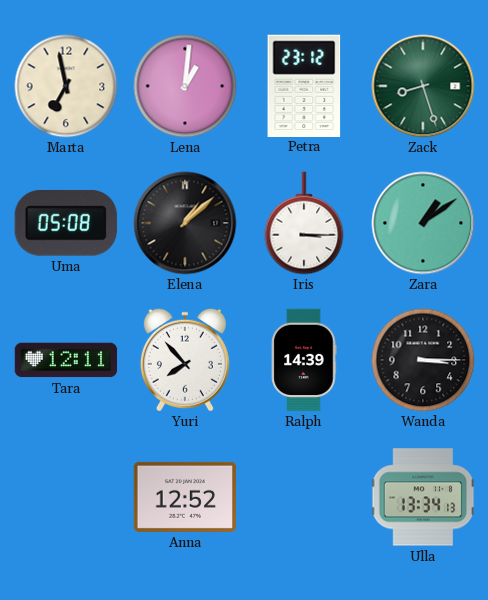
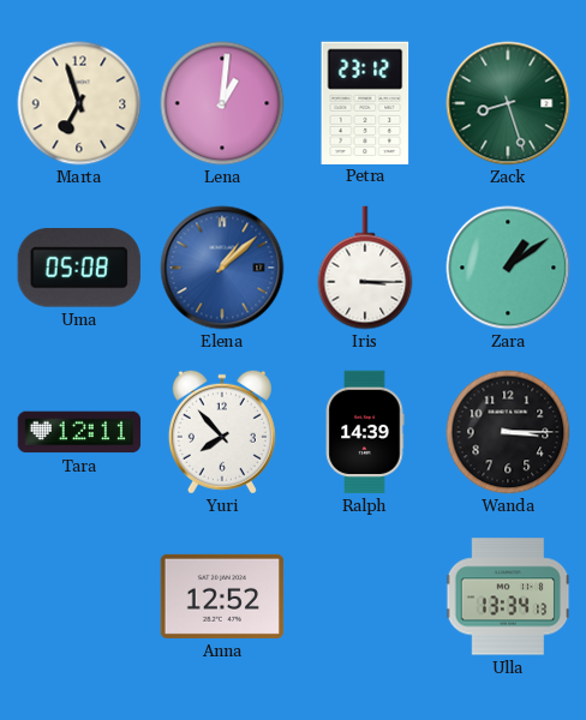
Marta: 6:58 -> 6:57 (79, 103)
Elena dial: black -> blue (222, 268)
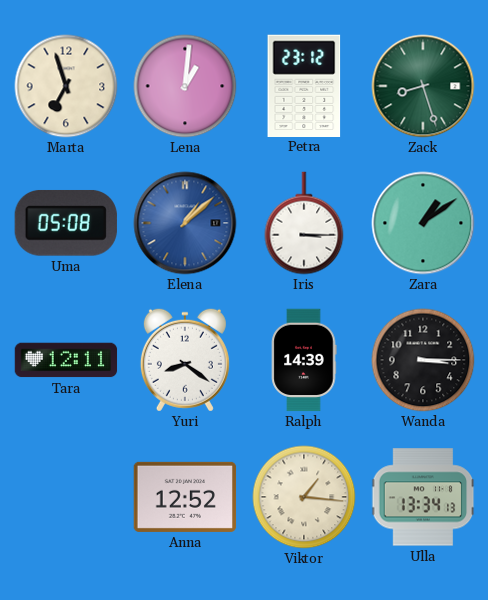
Yuri: 7:53 -> 8:21 (185, 360)
Viktor: none -> 1:16 (304, 497)
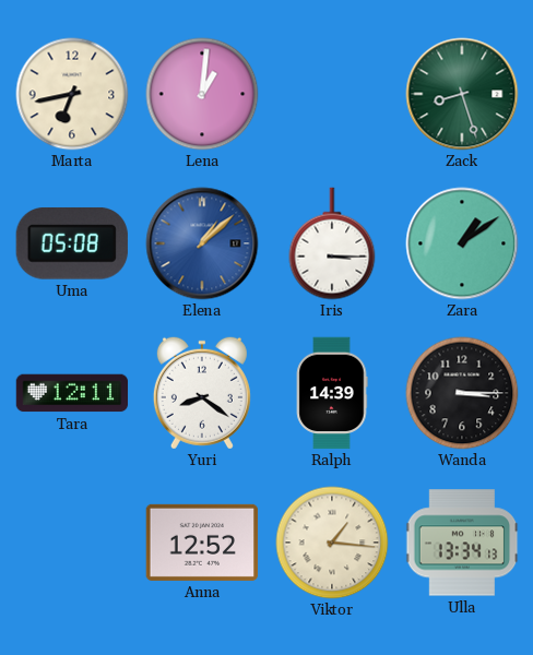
Marta: 6:57 -> 6:43 (72, 94)
Petra: 23:12 -> none (304, 85)
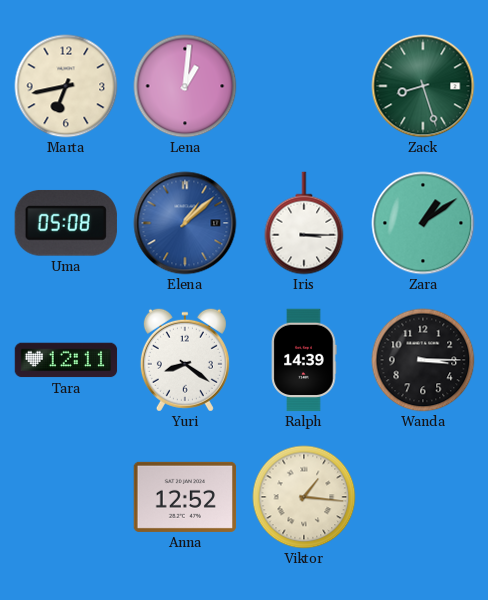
Ulla: 13:34 -> none (462, 543)
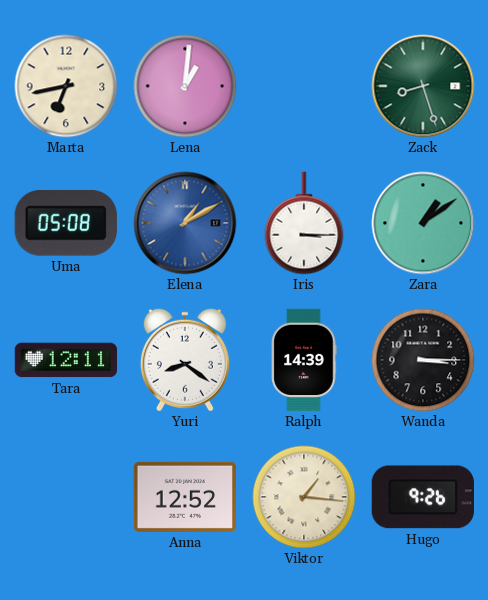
Elena: 1:08 -> 1:10 (185, 223)
Hugo: none -> 9:26 (423, 497)
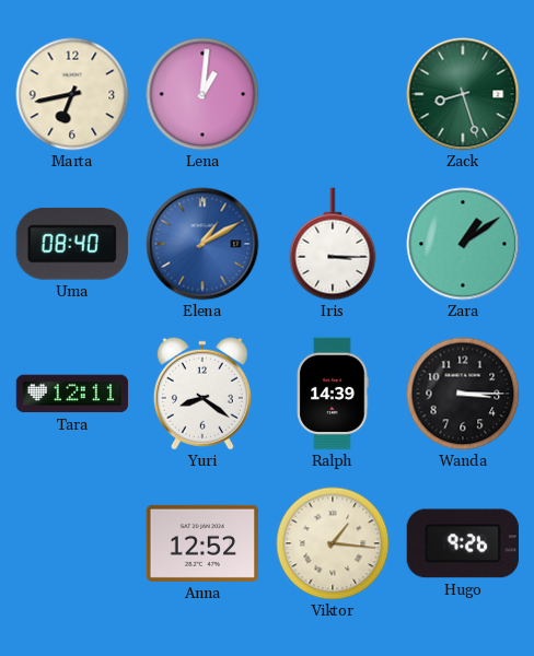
Uma: 05:08 -> 08:40 (72, 244)
